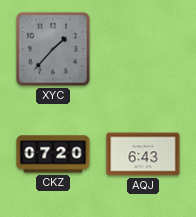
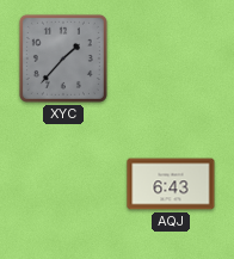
CKZ: 07:20 -> none (53, 154)
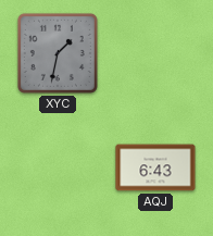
XYC: 1:37 -> 1:32 (58, 53)
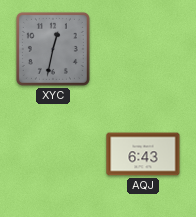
XYC: 1:32 -> 12:32 (53, 49)
